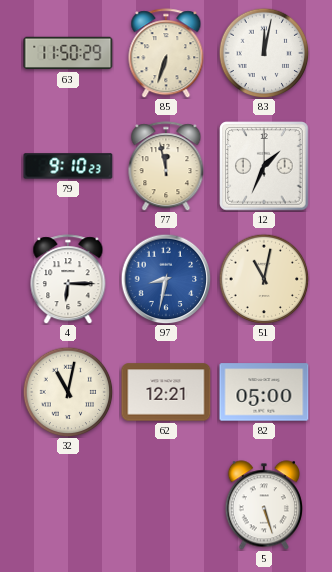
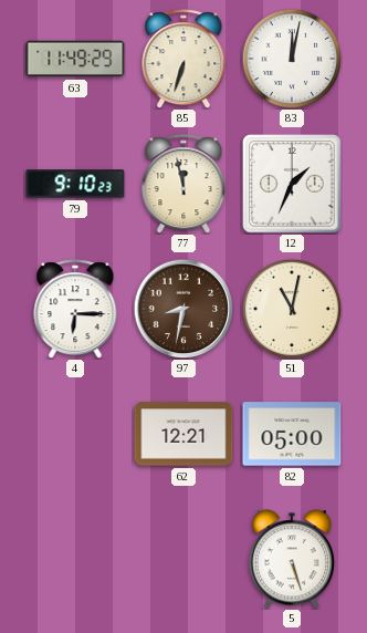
63: 11:50 -> 11:49 (75, 59)
97 dial: blue -> brown (183, 309)
32: 11:02 -> none (68, 392)
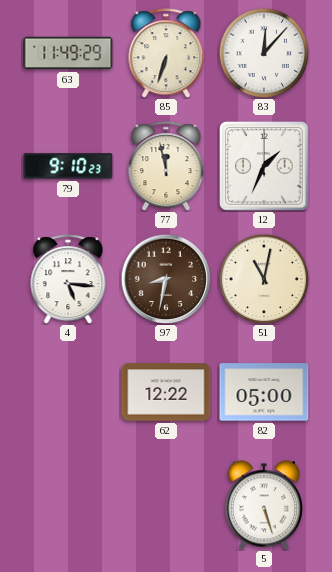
83: 12:02 -> 12:07 (264, 53)
4: 6:15 -> 5:16 (68, 279)
62: 12:21 -> 12:22 (166, 392)
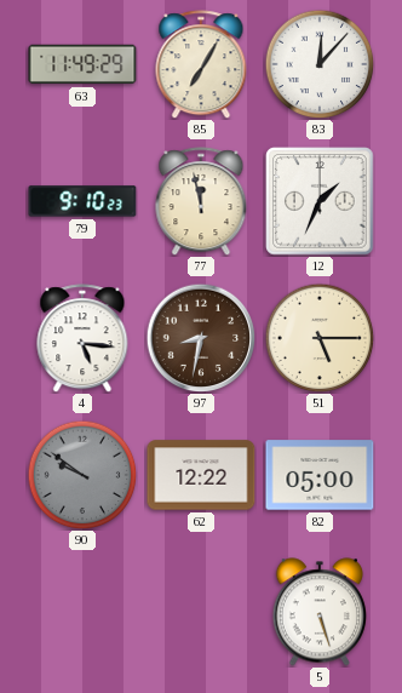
85: 6:33 -> 7:05 (201, 64)
51: 11:02 -> 5:15 (320, 338)
90: none -> 9:51 (82, 475)
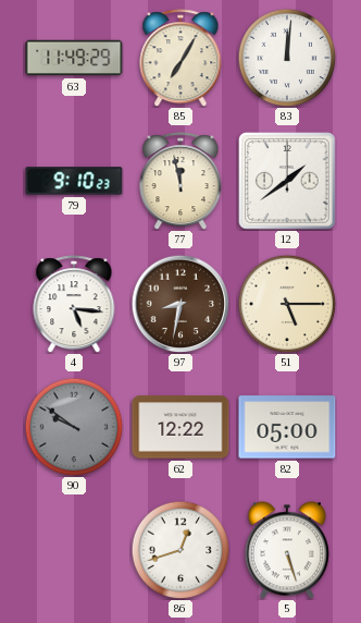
83: 12:07 -> 12:01 (287, 58)
12: 1:34 -> 1:39 (287, 181)
86: none -> 12:42 (180, 550)
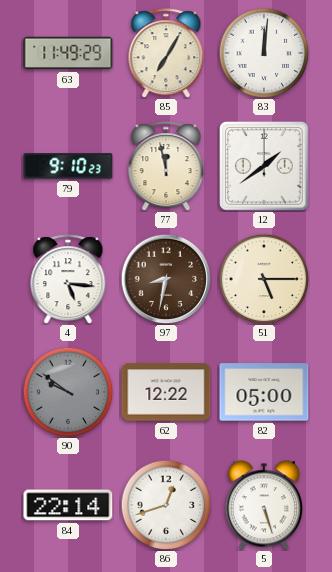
84: none -> 22:14 (68, 505)
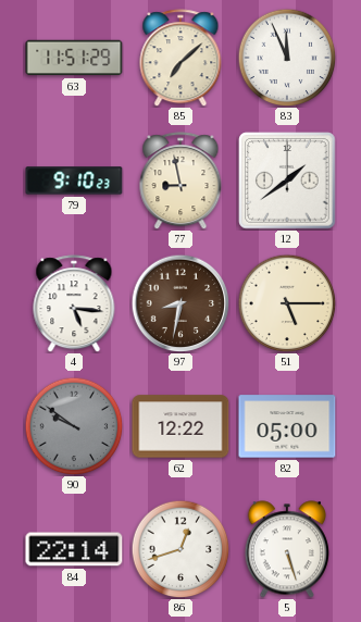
63: 11:49 -> 11:51 (74, 58)
85: 7:05 -> 7:08 (180, 58)
83: 12:01 -> 11:56 (287, 58)
77: 11:58 -> 8:58 (180, 181)
